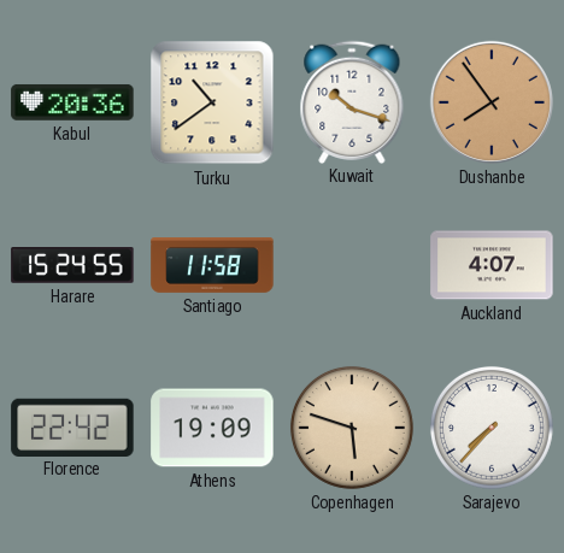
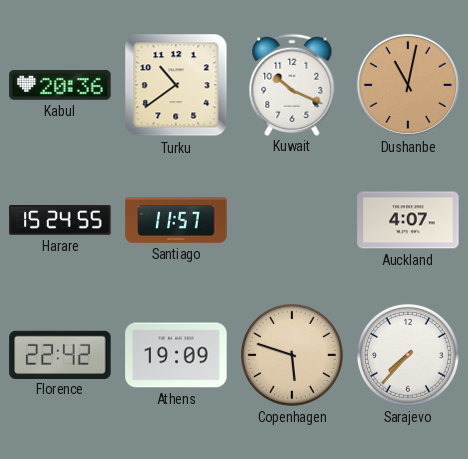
Kuwait: 10:18 -> 10:19 (292, 84)
Dushanbe: 7:54 -> 11:02 (408, 85)
Santiago: 11:58 -> 11:57 (176, 221)
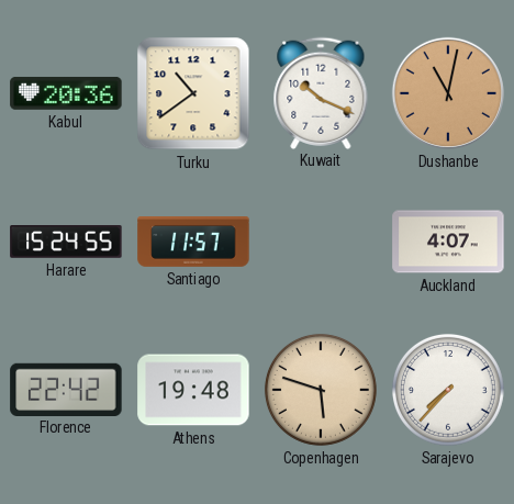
Athens: 19:09 -> 19:48 (193, 390)
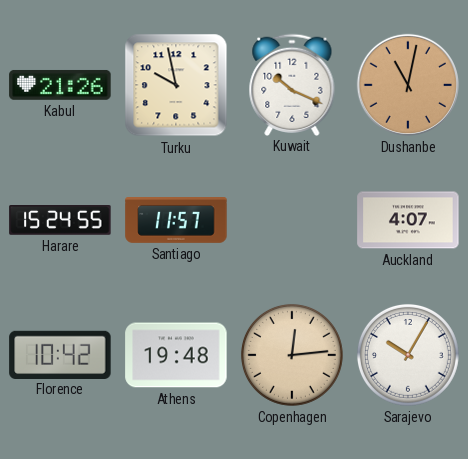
Kabul: 20:36 -> 21:26 (60, 85)
Turku: 10:39 -> 9:58 (176, 85)
Florence: 22:42 -> 10:42 (60, 354)
Copenhagen: 5:48 -> 12:14 (292, 355)
Sarajevo: 7:37 -> 10:05 (408, 355)
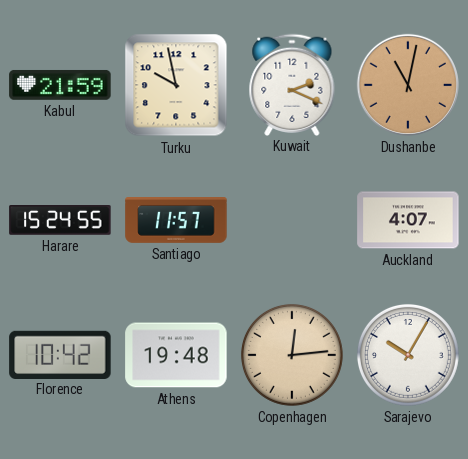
Kabul: 21:26 -> 21:59 (60, 85)
Kuwait: 10:19 -> 2:19 (292, 84)
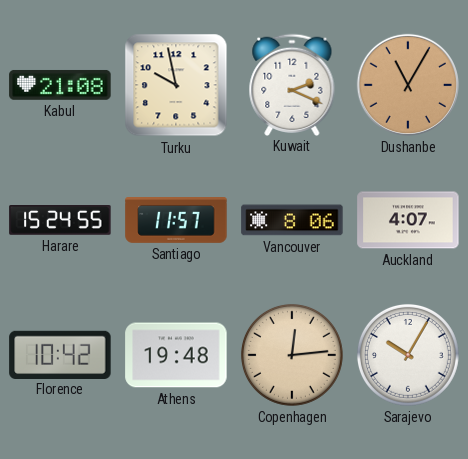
Kabul: 21:59 -> 21:08 (60, 85)
Dushanbe: 11:02 -> 11:05 (408, 85)
Vancouver: none -> 8:06 (292, 220)
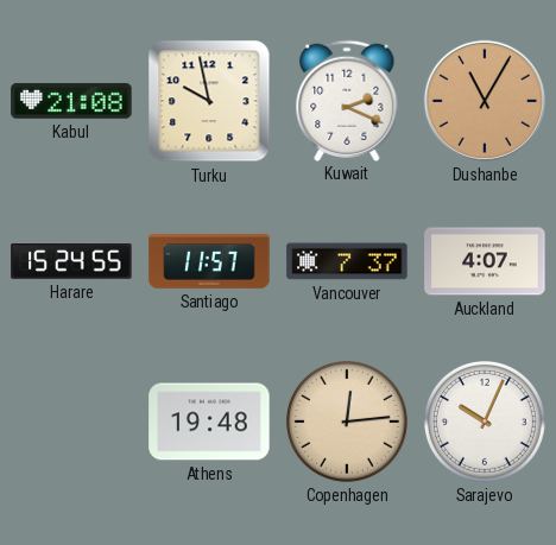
Vancouver: 8:06 -> 7:37 (347, 261)
Florence: 10:42 -> none (60, 354)
Sarajevo: 10:05 -> 10:04 (485, 422)
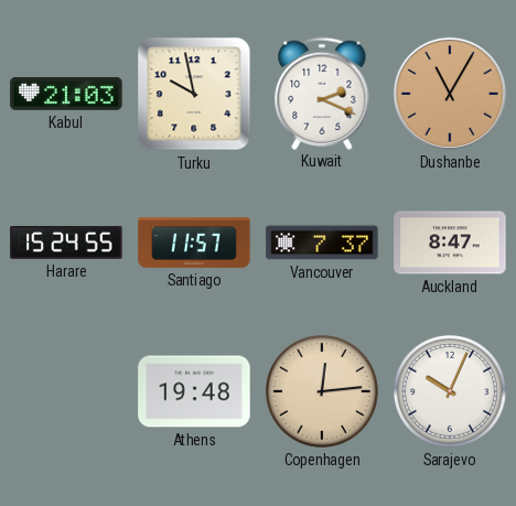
Kabul: 21:08 -> 21:03 (66, 94)
Auckland: 4:07 -> 8:47 (450, 243)
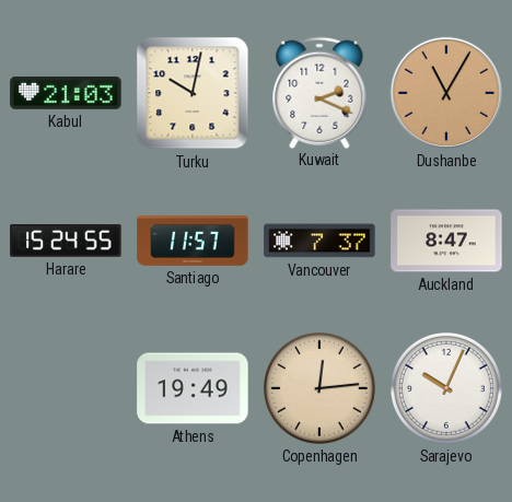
Turku: 9:58 -> 10:02 (193, 93)
Athens: 19:48 -> 19:49 (193, 388)
